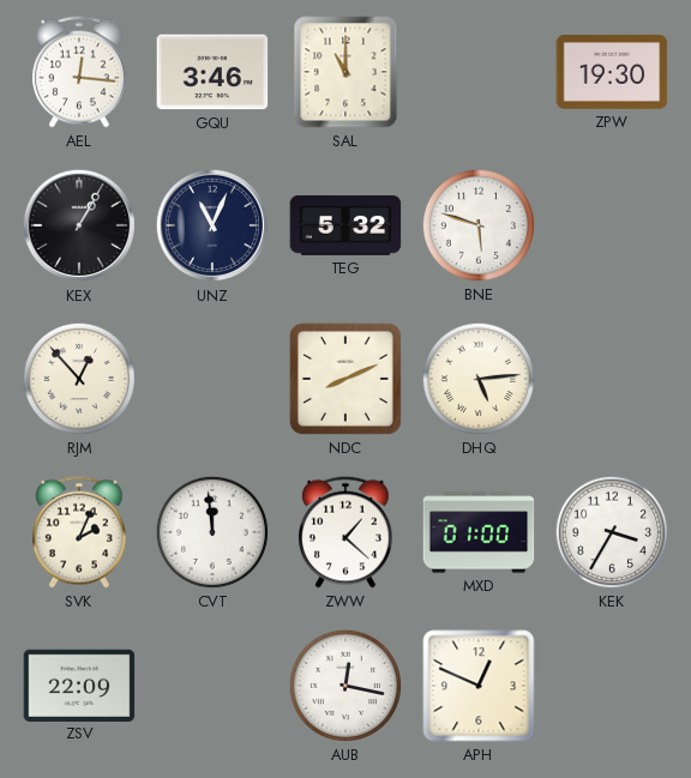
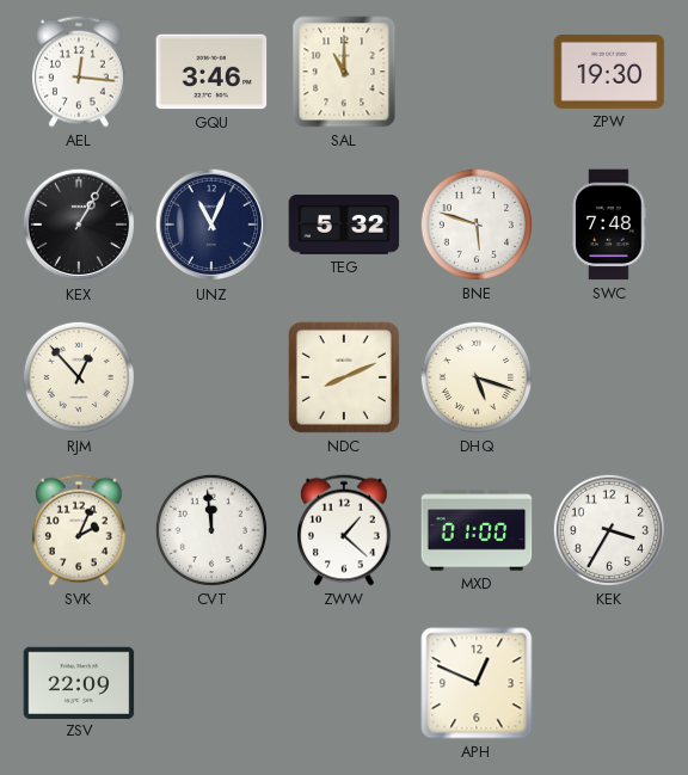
SWC: none -> 7:48 (609, 224)
DHQ: 5:14 -> 5:18 (477, 377)
AUB: 12:17 -> none (345, 686)
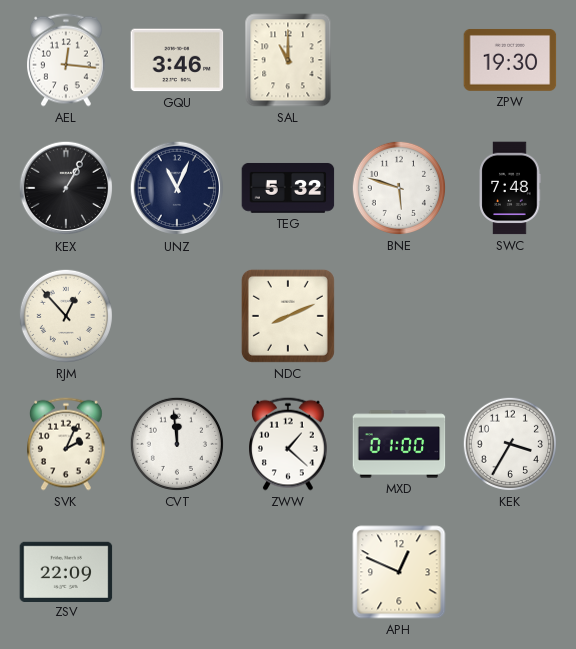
DHQ: 5:18 -> none (477, 377)
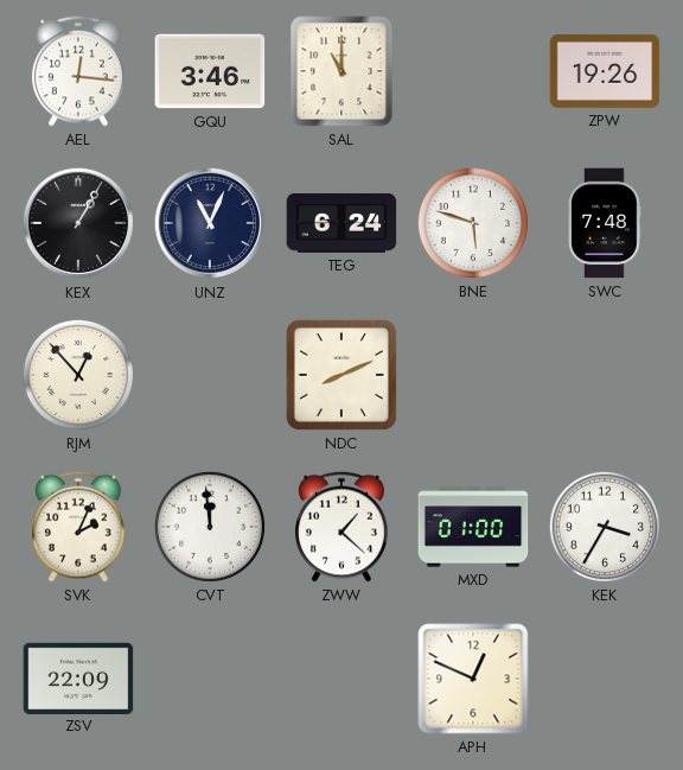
ZPW: 19:30 -> 19:26 (605, 71)
TEG: 5:32 -> 6:24 (341, 223)
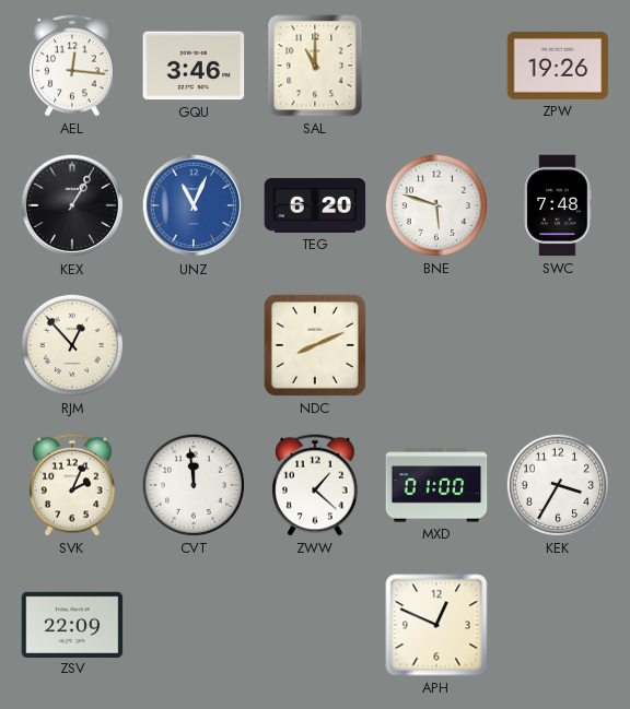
UNZ dial: navy -> blue (194, 205)
TEG: 6:24 -> 6:20 (315, 205)
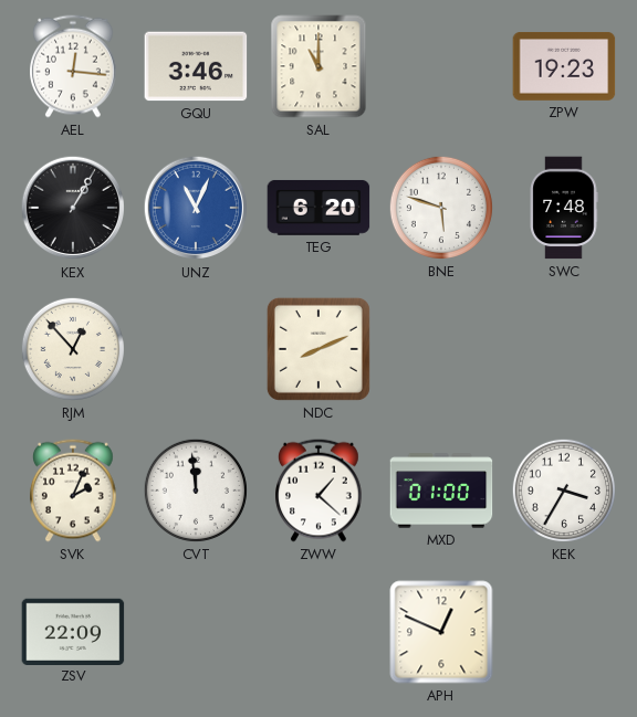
ZPW: 19:26 -> 19:23 (564, 66)
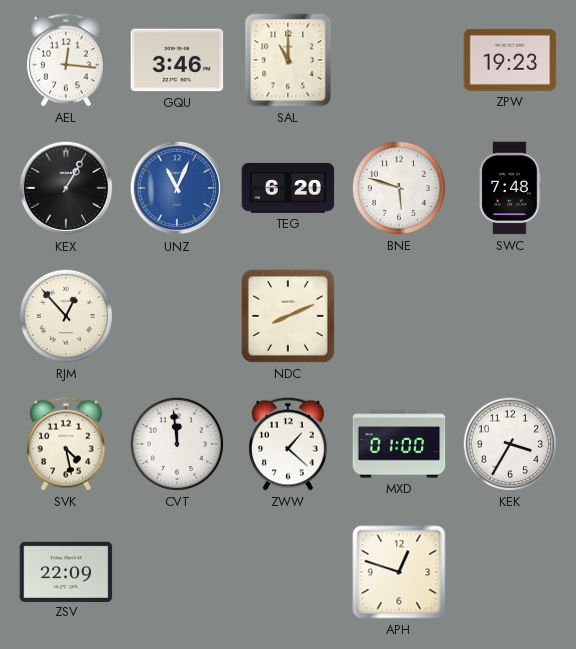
SVK: 2:04 -> 4:28 (67, 444)
APH: 12:49 -> 12:48 (399, 572)
